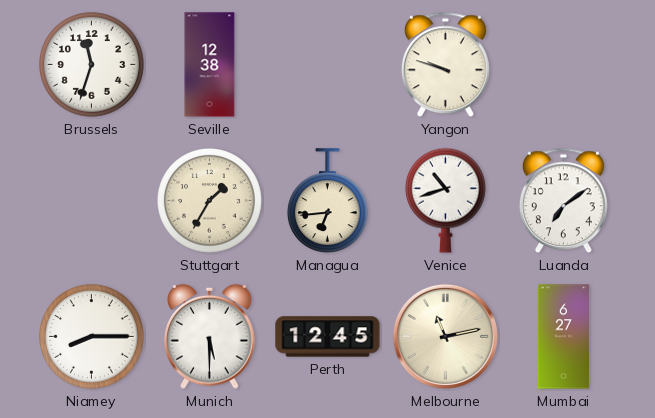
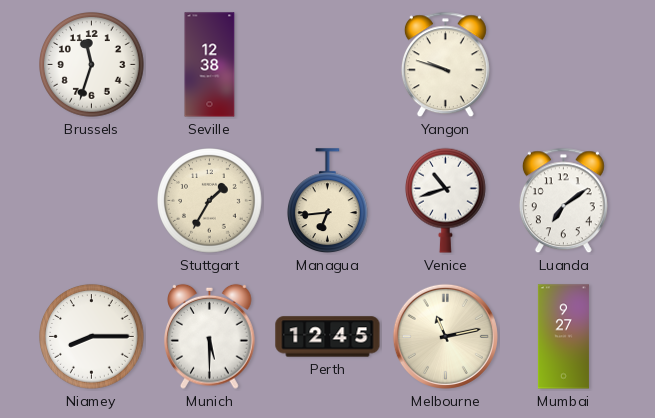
Mumbai: 6:27 -> 9:27 (563, 337)
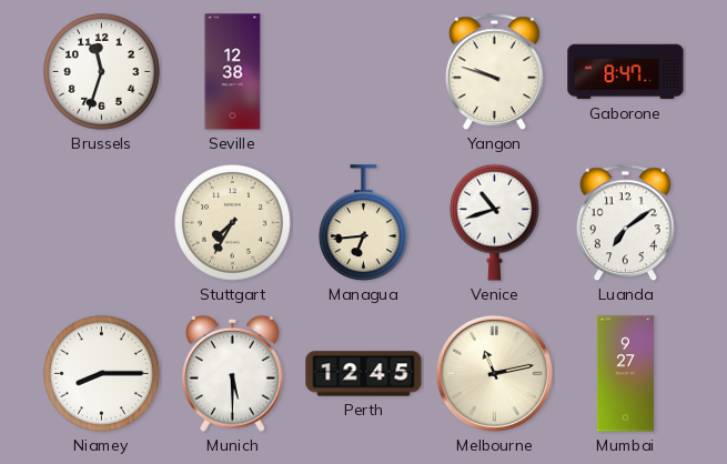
Gaborone: none -> 8:47 (626, 72)
Stuttgart: 1:35 -> 7:35 (233, 223)
